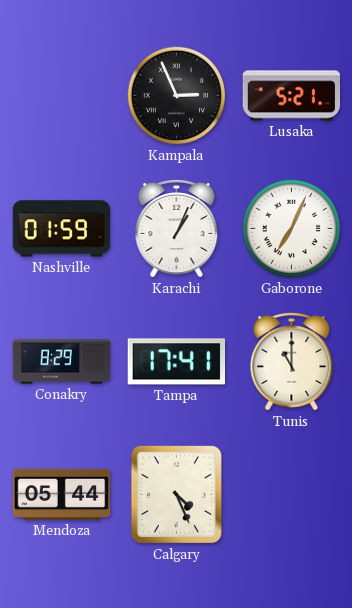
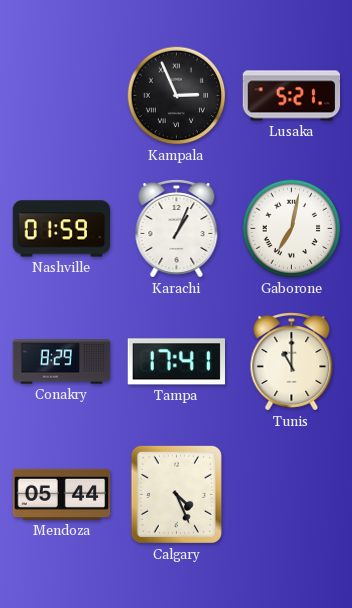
Gaborone: 7:04 -> 7:02 (292, 229)
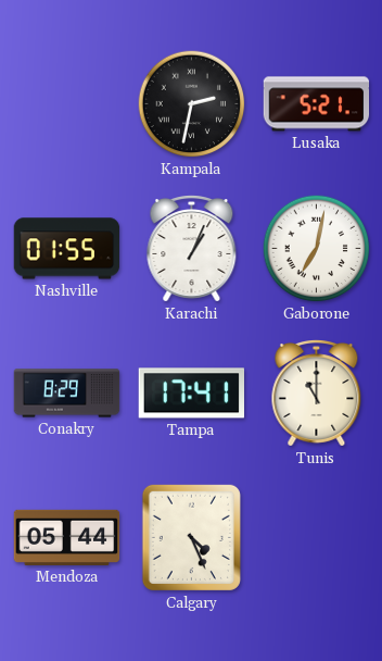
Kampala: 2:56 -> 2:32 (192, 104)
Nashville: 01:59 -> 01:55 (67, 249)
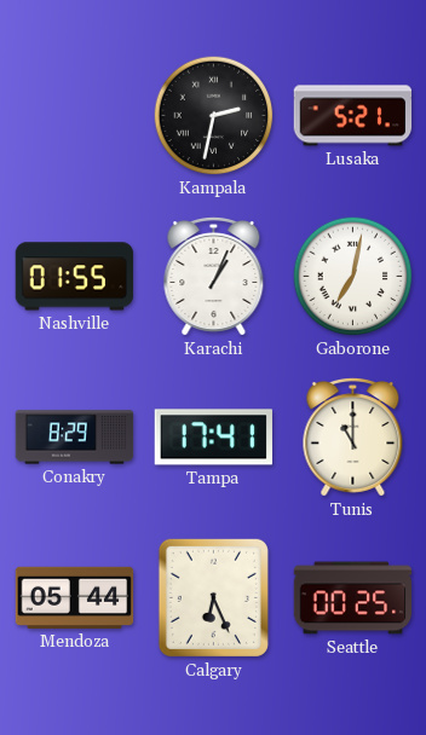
Calgary: 4:26 -> 6:26 (213, 597)
Seattle: none -> 00:25 (353, 598)
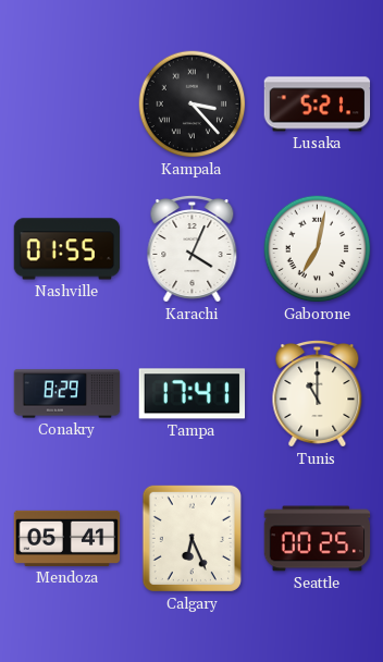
Kampala: 2:32 -> 3:23 (193, 105)
Karachi: 1:04 -> 4:04 (193, 249)
Mendoza: 05:44 -> 05:41 (67, 538)
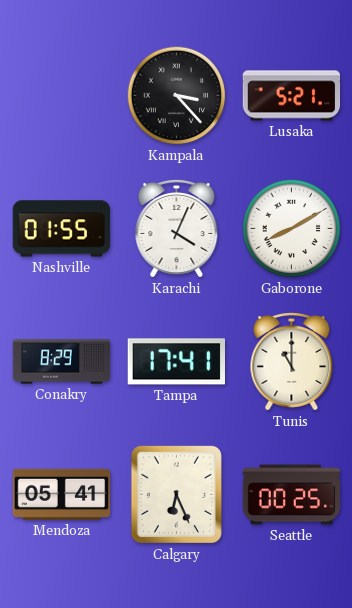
Gaborone: 7:02 -> 8:10 (292, 229)
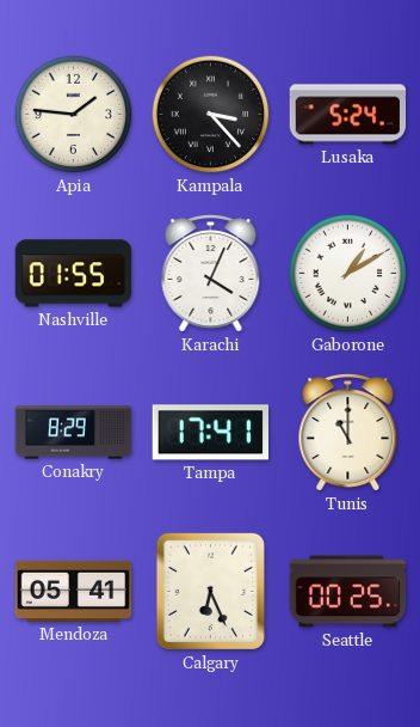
Apia: none -> 1:46 (74, 115)
Lusaka: 5:21 -> 5:24 (348, 115)
Gaborone: 8:10 -> 1:10 (348, 274)
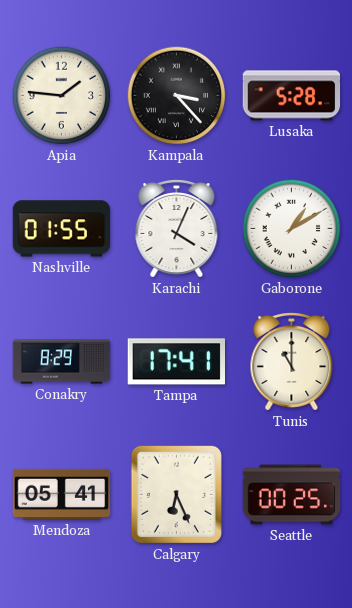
Lusaka: 5:24 -> 5:28 (292, 96)
